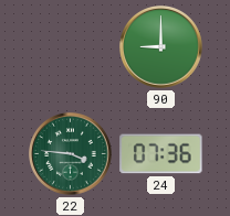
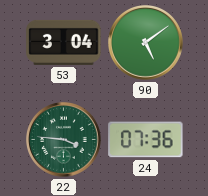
53: none -> 3:04 (64, 42)
90: 9:00 -> 5:09 (146, 43)
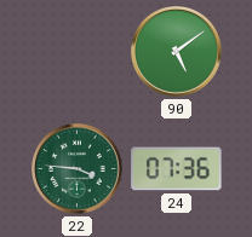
53: 3:04 -> none (64, 42)
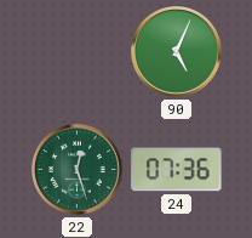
90: 5:09 -> 5:04 (177, 52)
22: 3:46 -> 12:27 (78, 170)
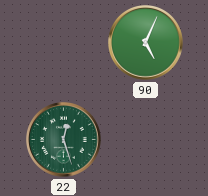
24: 07:36 -> none (177, 170)
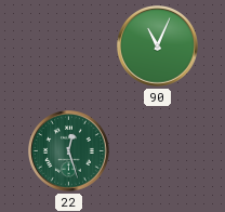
90: 5:04 -> 11:04 (158, 47)
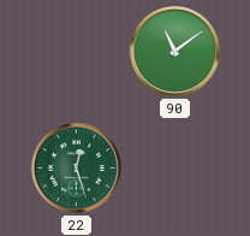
90: 11:04 -> 11:09 (175, 52)
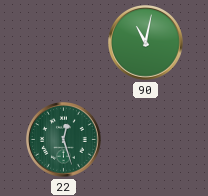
90: 11:09 -> 11:02 (146, 43)
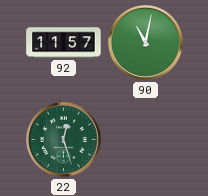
92: none -> 11:57 (64, 43)
